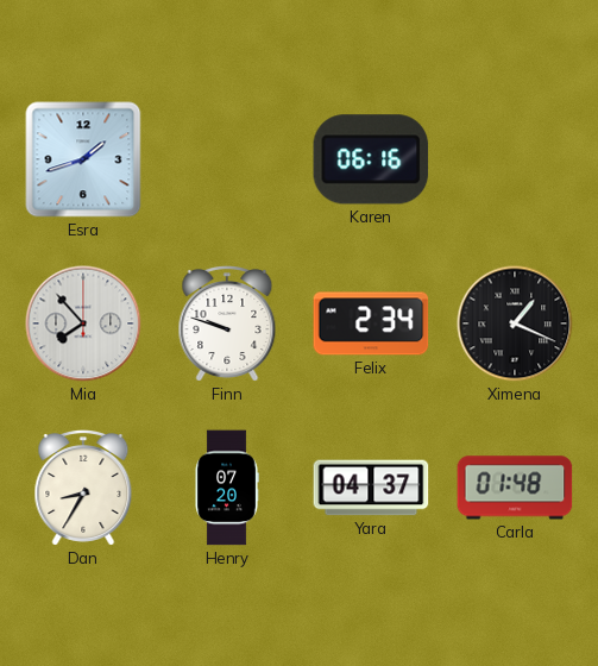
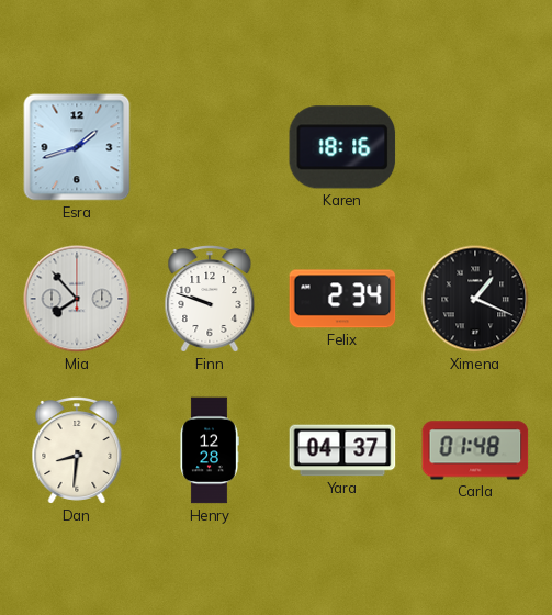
Karen: 06:16 -> 18:16 (342, 147)
Dan: 8:35 -> 8:31 (77, 451)
Henry: 07:20 -> 12:28 (210, 450)
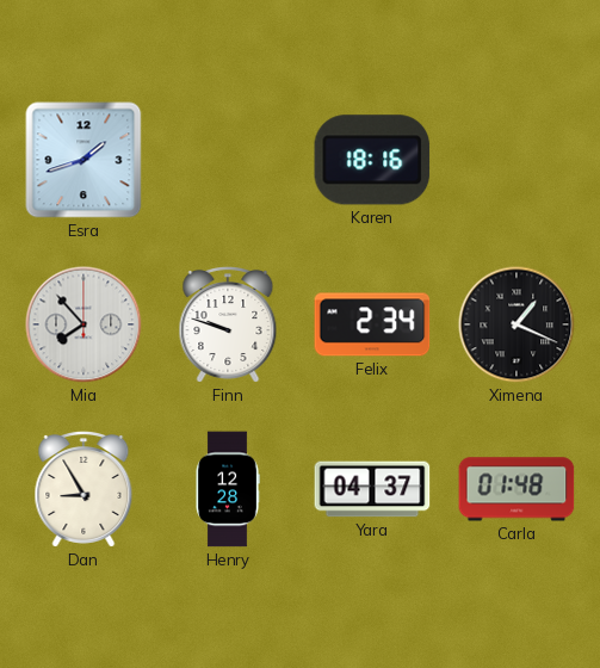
Dan: 8:31 -> 8:55 (83, 490)
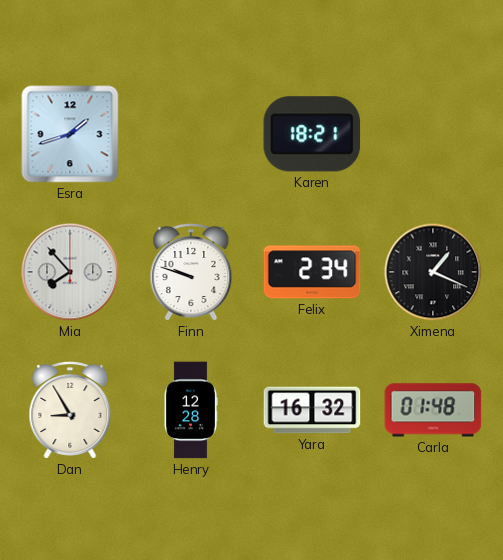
Karen: 18:16 -> 18:21 (312, 134)
Yara: 04:37 -> 16:32 (312, 410)
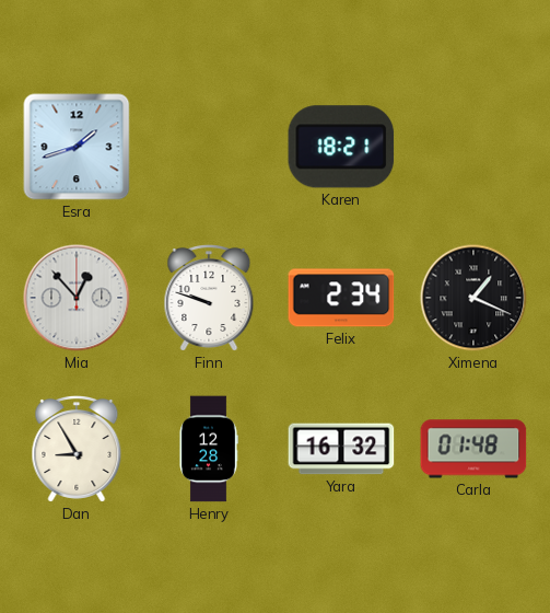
Mia: 7:53 -> 12:53 (77, 298)
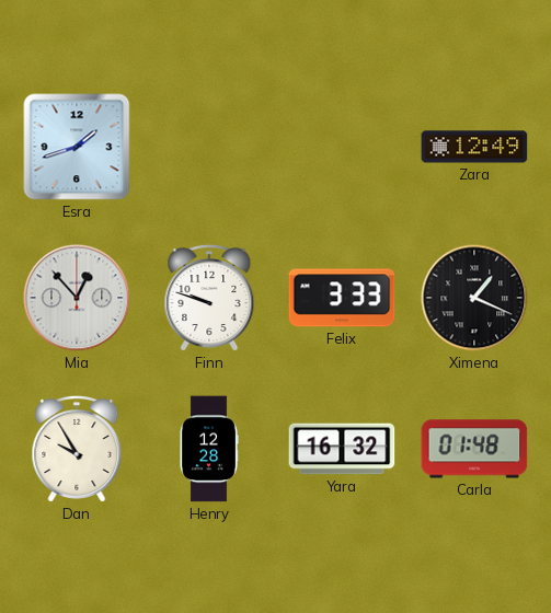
Karen: 18:21 -> none (341, 147)
Zara: none -> 12:49 (474, 147)
Felix: 2:34 -> 3:33 (342, 298)
Dan: 8:55 -> 9:55 (77, 450)
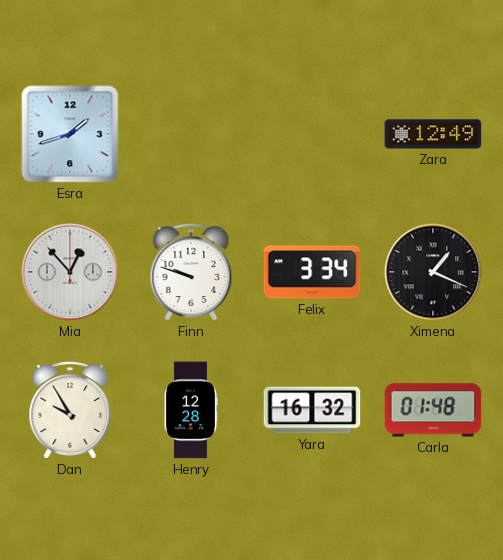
Felix: 3:33 -> 3:34 (312, 272)
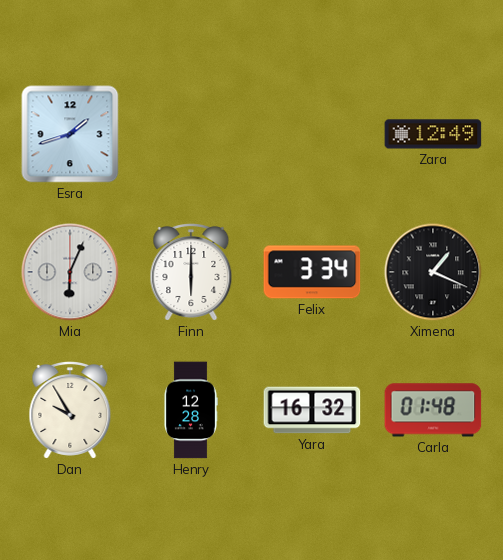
Mia: 12:53 -> 6:04 (70, 272)
Finn: 9:48 -> 6:00 (191, 273)
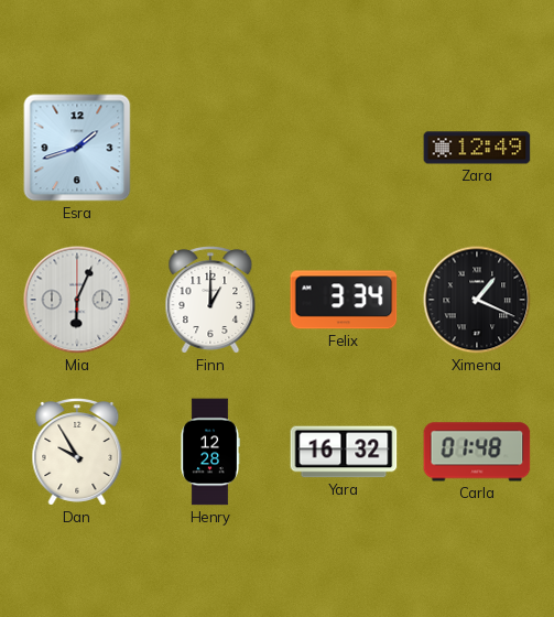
Finn: 6:00 -> 1:00 (210, 301)
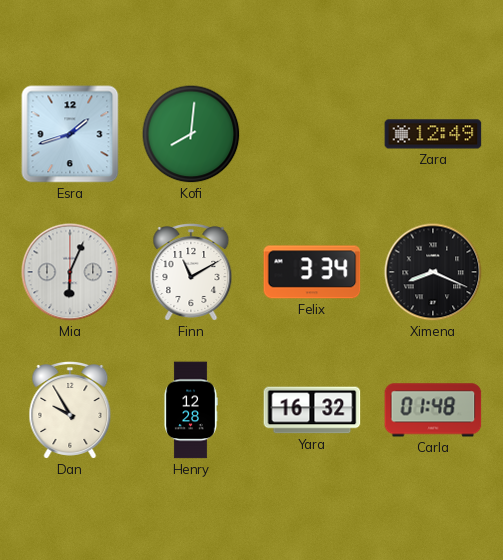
Kofi: none -> 8:01 (191, 134)
Finn: 1:00 -> 11:10 (191, 273)
Ximena: 1:19 -> 8:19 (433, 272)
